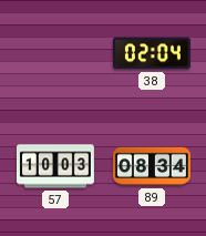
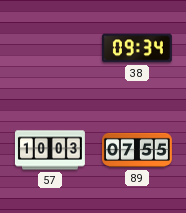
38: 02:04 -> 09:34 (137, 48)
89: 08:34 -> 07:55 (137, 150)
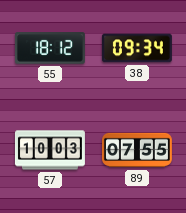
55: none -> 18:12 (50, 48)
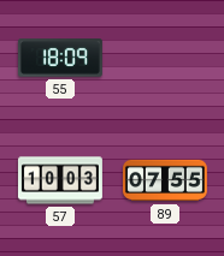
55: 18:12 -> 18:09 (60, 58)
38: 09:34 -> none (137, 48)
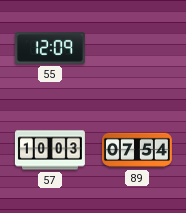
55: 18:09 -> 12:09 (50, 48)
89: 07:55 -> 07:54 (137, 150)
